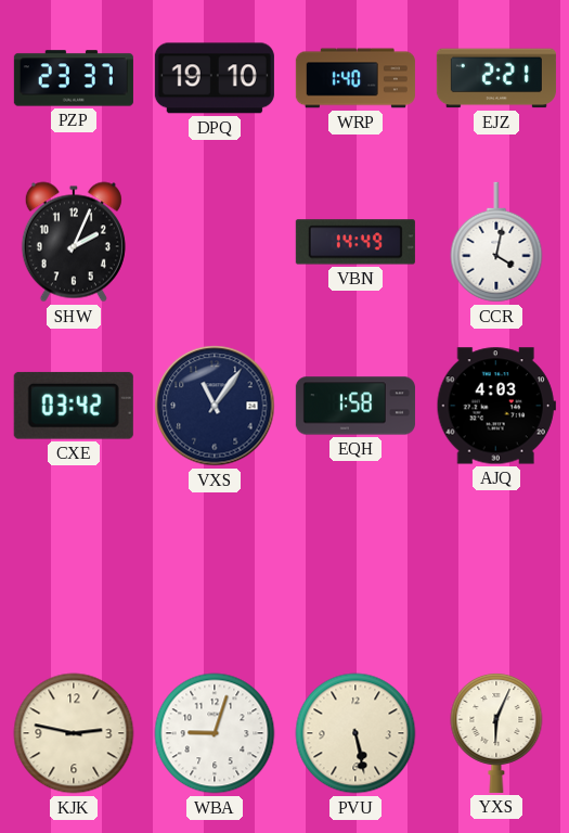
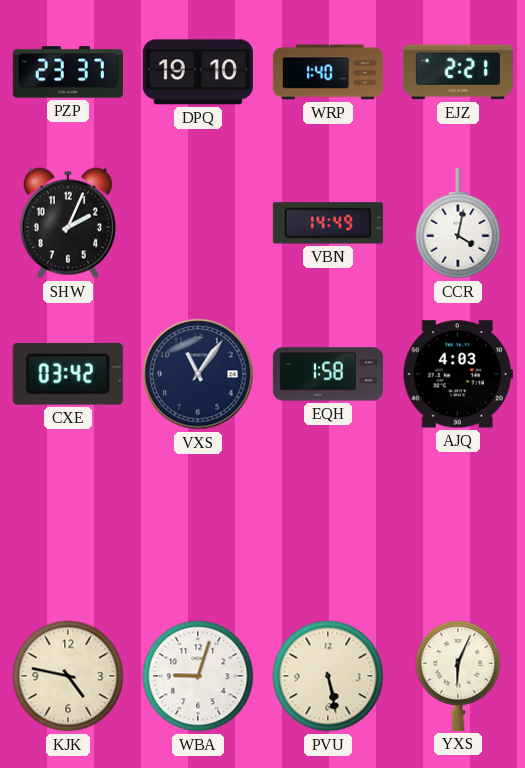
KJK: 2:47 -> 4:47 (68, 676)
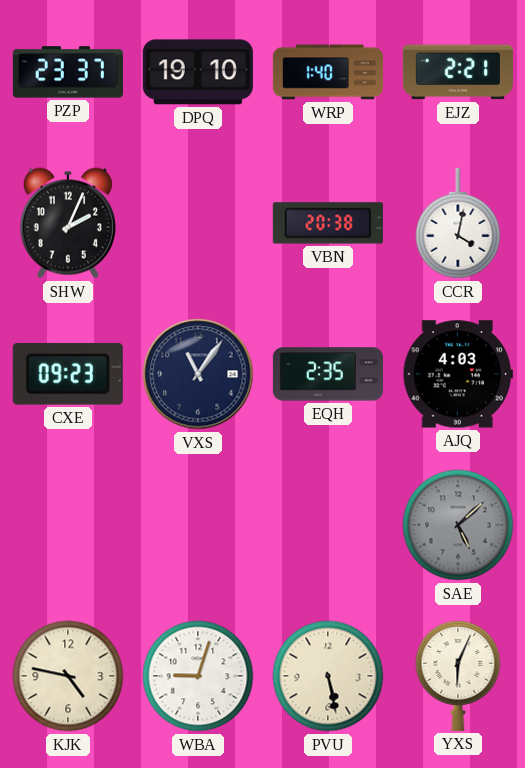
VBN: 14:49 -> 20:38 (328, 223)
CXE: 03:42 -> 09:23 (68, 374)
EQH: 1:58 -> 2:35 (328, 374)
SAE: none -> 5:08 (458, 525)
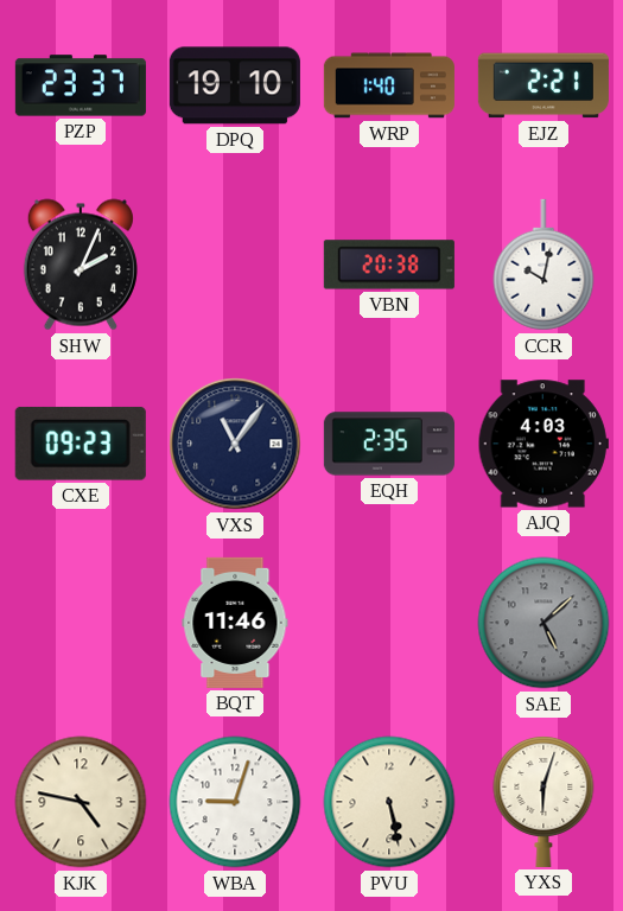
CCR: 4:02 -> 10:02 (543, 265)
BQT: none -> 11:46 (235, 623)
YXS: 6:04 -> 6:03 (543, 801)
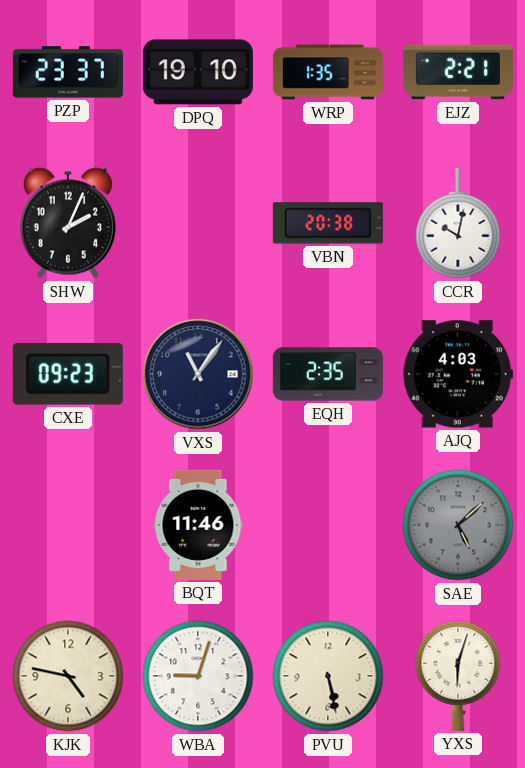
WRP: 1:40 -> 1:35 (328, 72)
